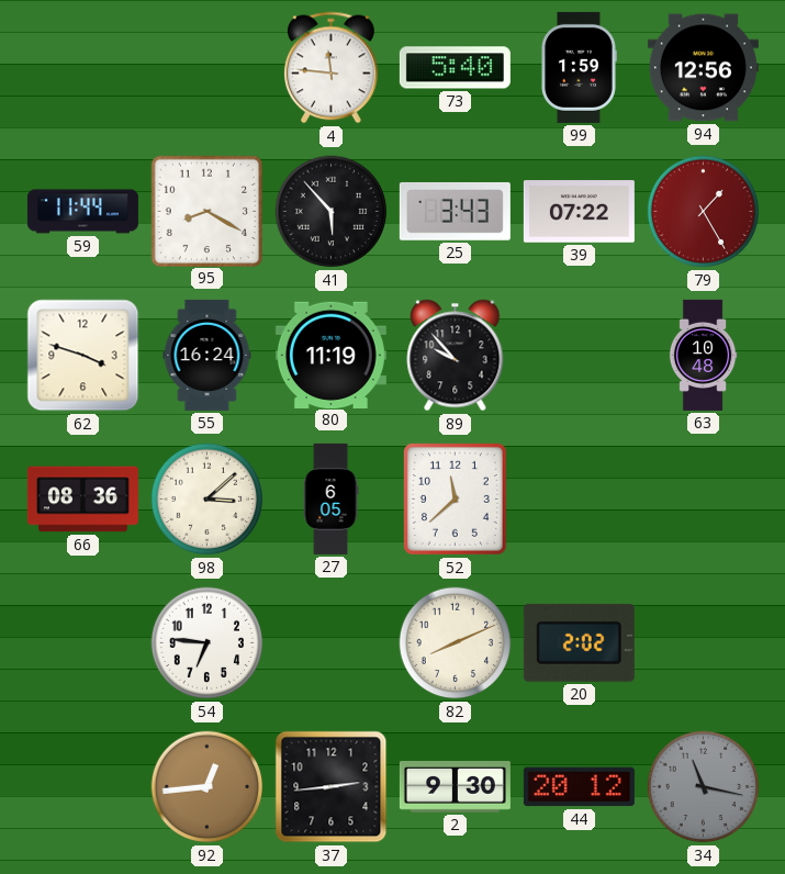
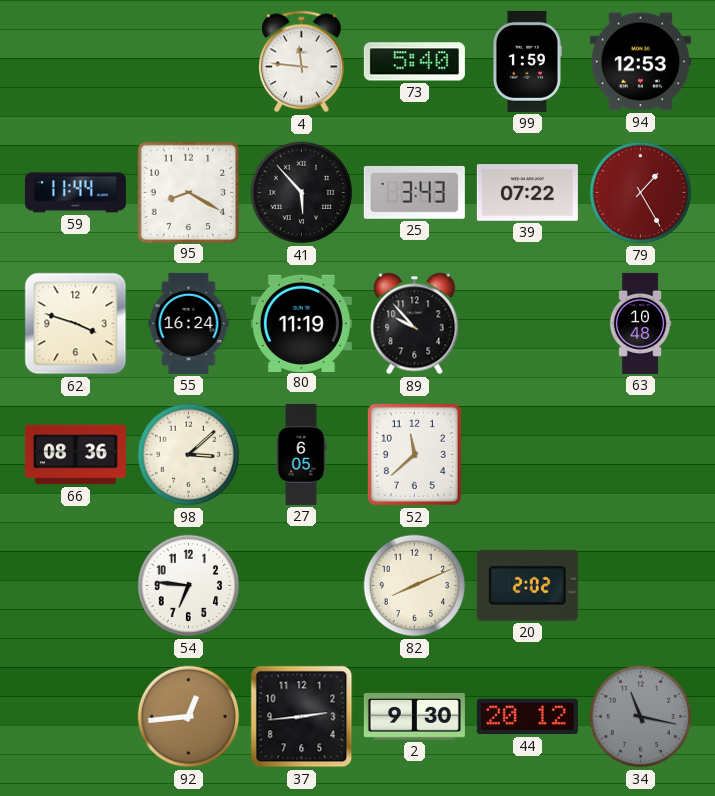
94: 12:56 -> 12:53 (640, 62)
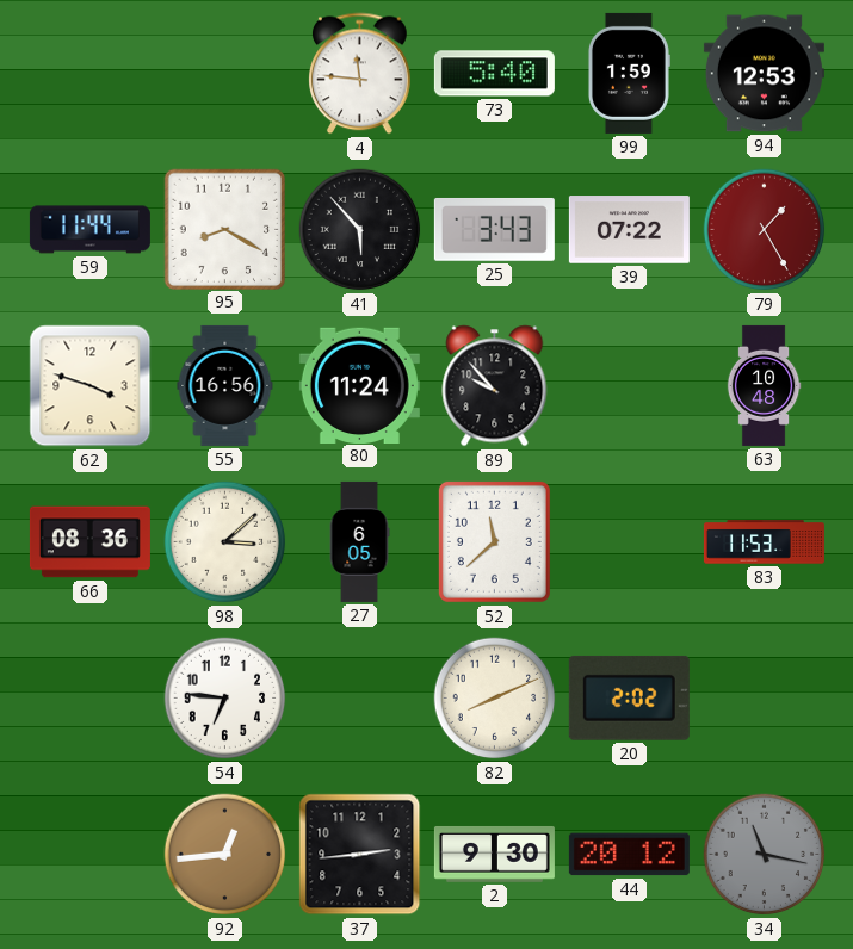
55: 16:24 -> 16:56 (225, 385)
80: 11:19 -> 11:24 (359, 385)
83: none -> 11:53 (764, 542)
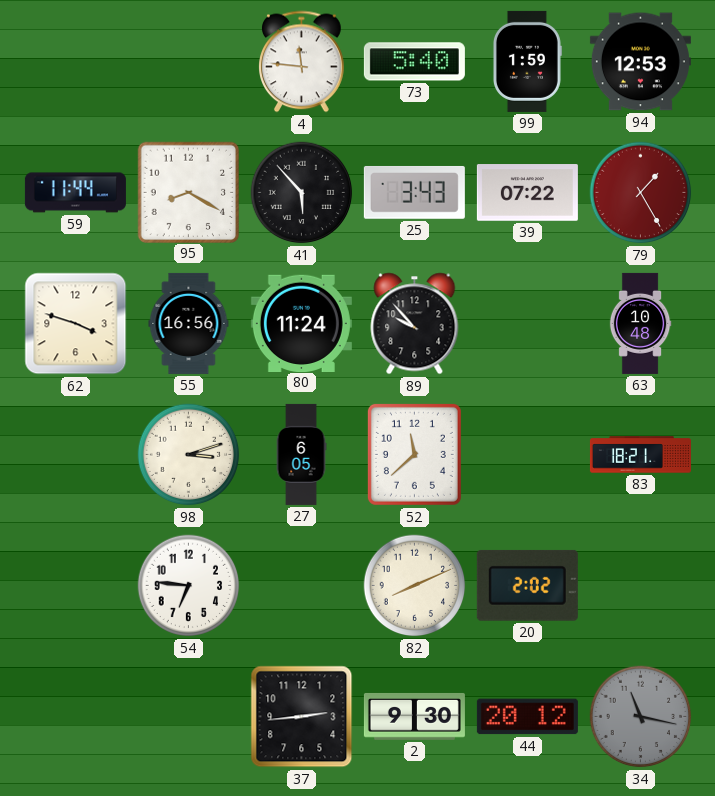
66: 08:36 -> none (89, 542)
98: 3:08 -> 3:12 (189, 455)
83: 11:53 -> 18:21 (640, 455)
92: 12:44 -> none (225, 855)
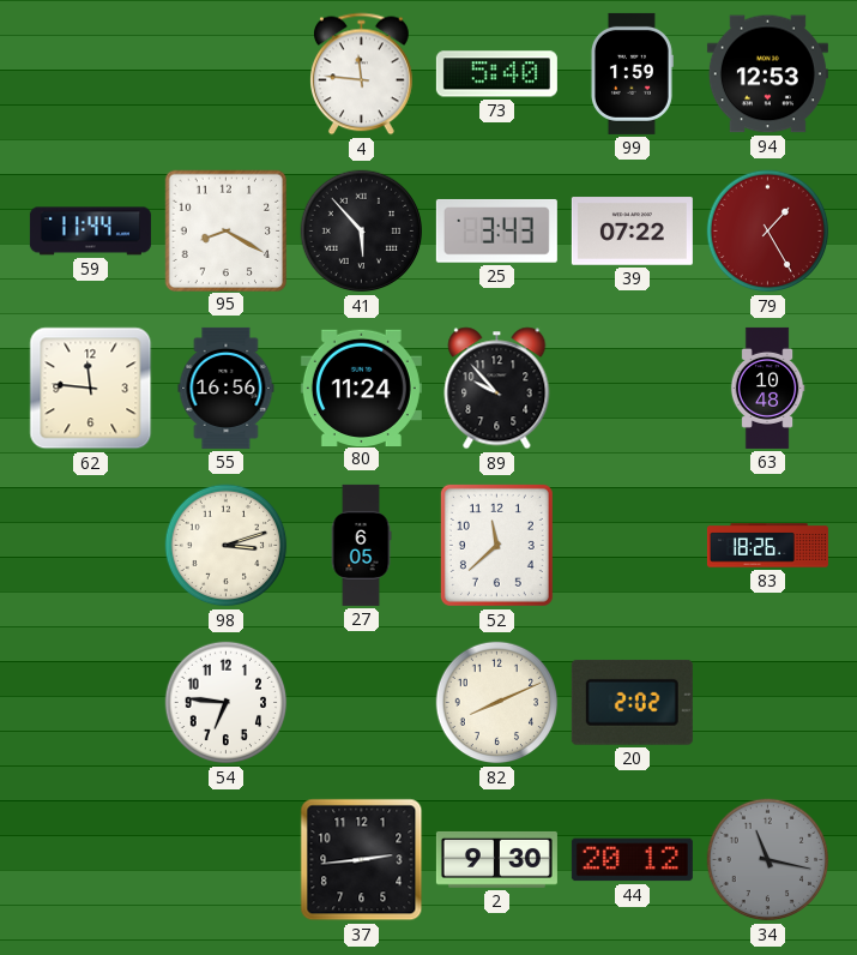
62: 3:48 -> 11:46 (91, 389)
83: 18:21 -> 18:26 (767, 546)
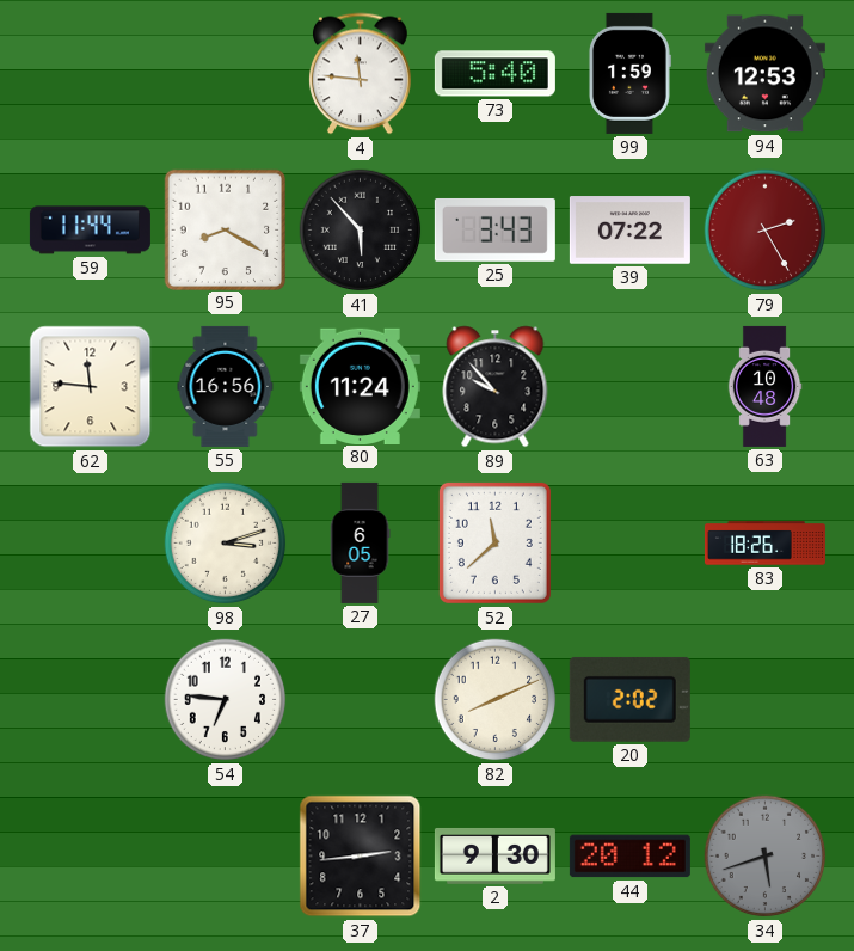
79: 1:25 -> 2:25 (766, 231)
34: 11:17 -> 5:42 (766, 857)
